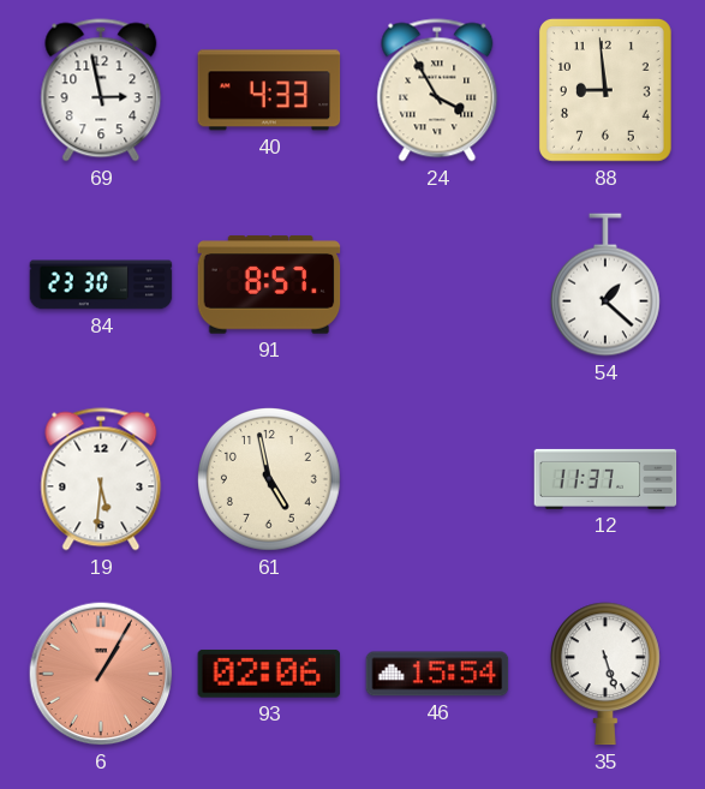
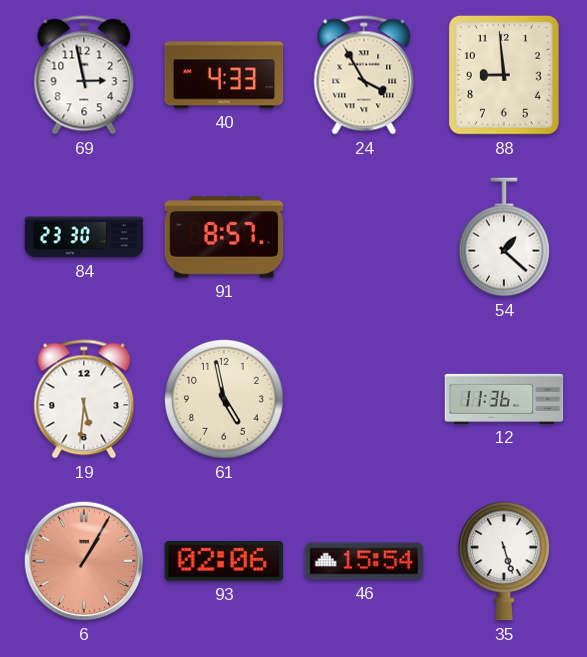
12: 11:37 -> 11:36 (504, 399)
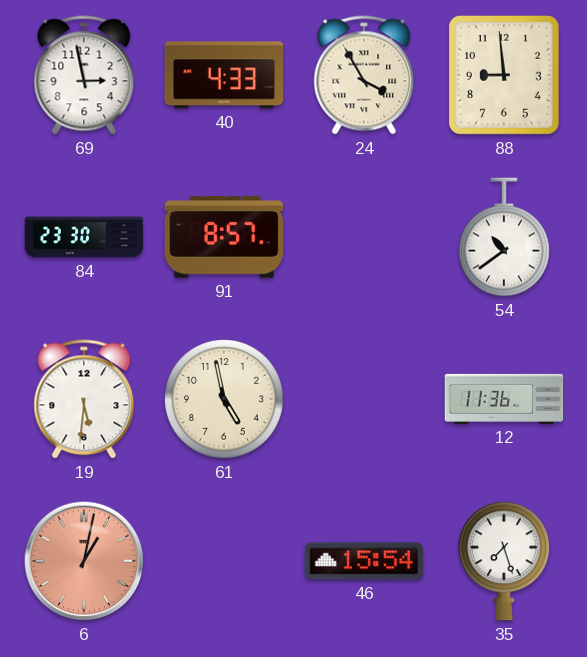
54: 1:22 -> 10:39 (504, 237)
6: 1:05 -> 1:02 (84, 561)
93: 02:06 -> none (224, 561)
35: 5:27 -> 7:27 (504, 561)
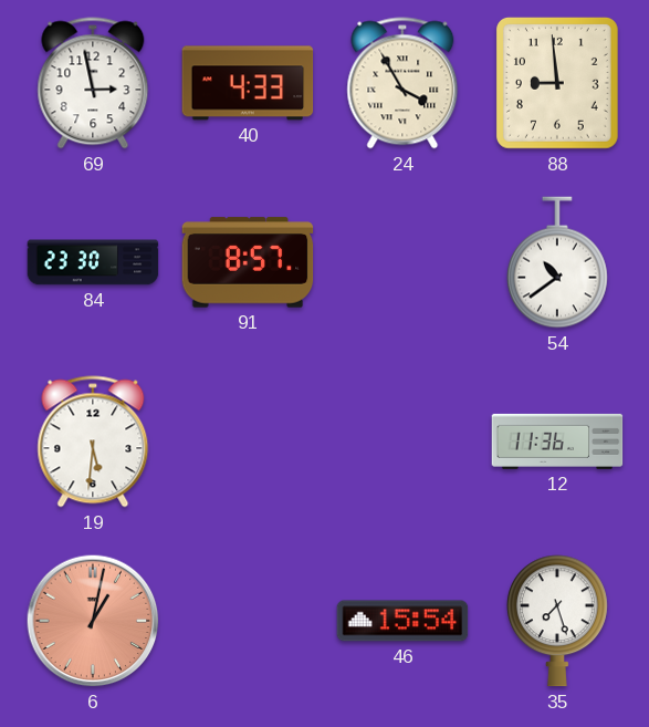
61: 4:58 -> none (225, 400)
